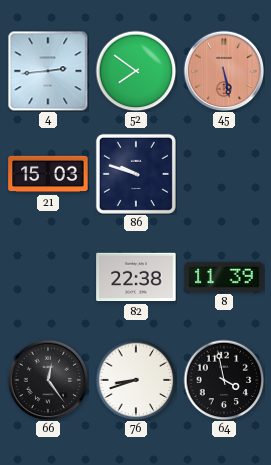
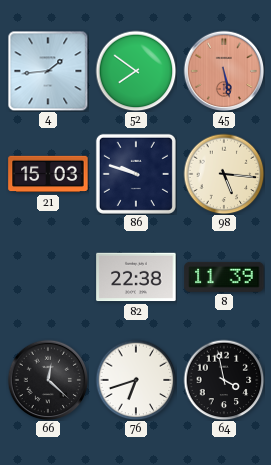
4: 2:44 -> 1:44 (48, 71)
98: none -> 5:16 (224, 174)
66: 12:24 -> 12:22 (48, 380)
76: 8:42 -> 6:42 (136, 380)
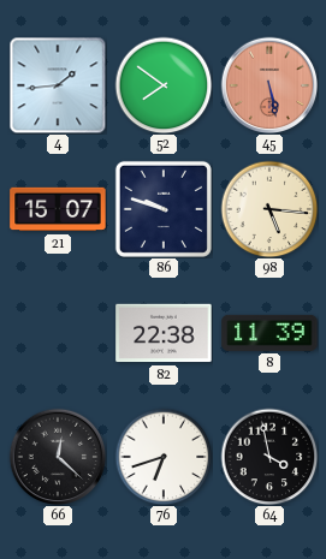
21: 15:03 -> 15:07 (58, 209)
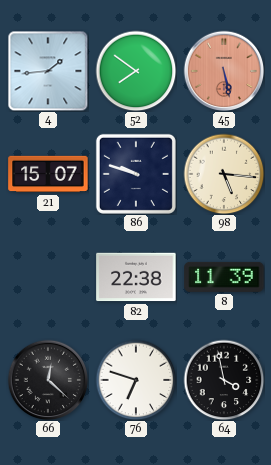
76: 6:42 -> 6:48 (136, 380)
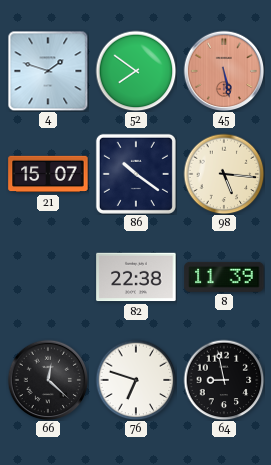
4: 1:44 -> 1:48 (48, 71)
86: 9:48 -> 10:21 (136, 174)
64: 3:58 -> 8:58 (224, 380)
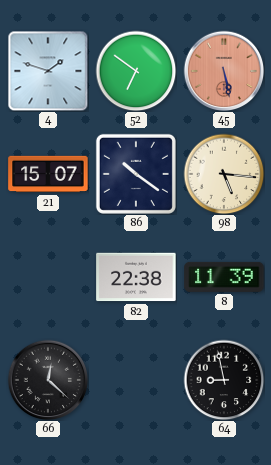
52: 7:51 -> 6:51 (136, 71)
76: 6:48 -> none (136, 380)
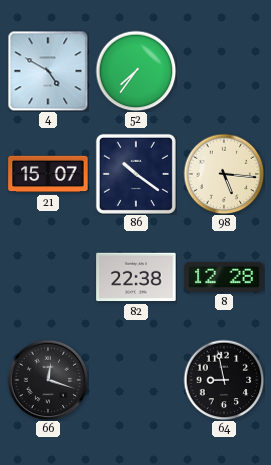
4: 1:48 -> 4:50 (48, 71)
52: 6:51 -> 7:36 (136, 71)
45: 5:28 -> none (224, 71)
8: 11:39 -> 12:28 (224, 277)
66: 12:22 -> 12:18 (48, 380)
